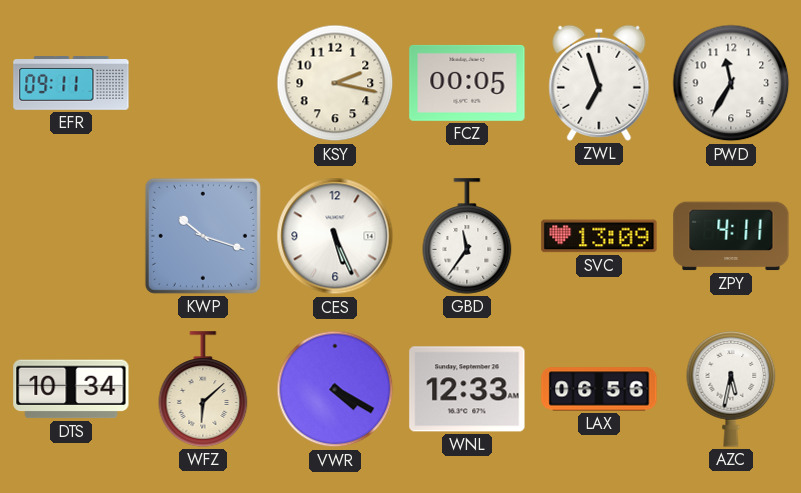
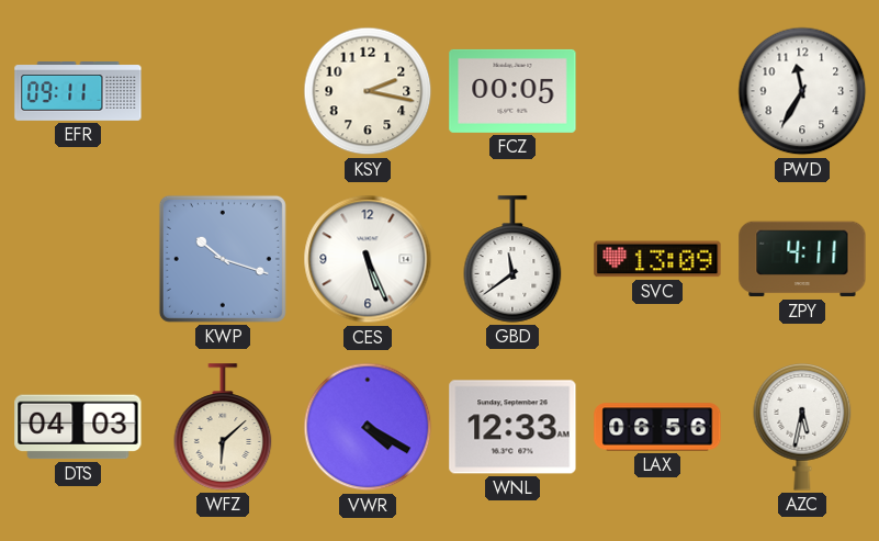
ZWL: 6:57 -> none (599, 83)
GBD: 11:36 -> 11:39 (512, 259)
DTS: 10:34 -> 04:03 (78, 427)
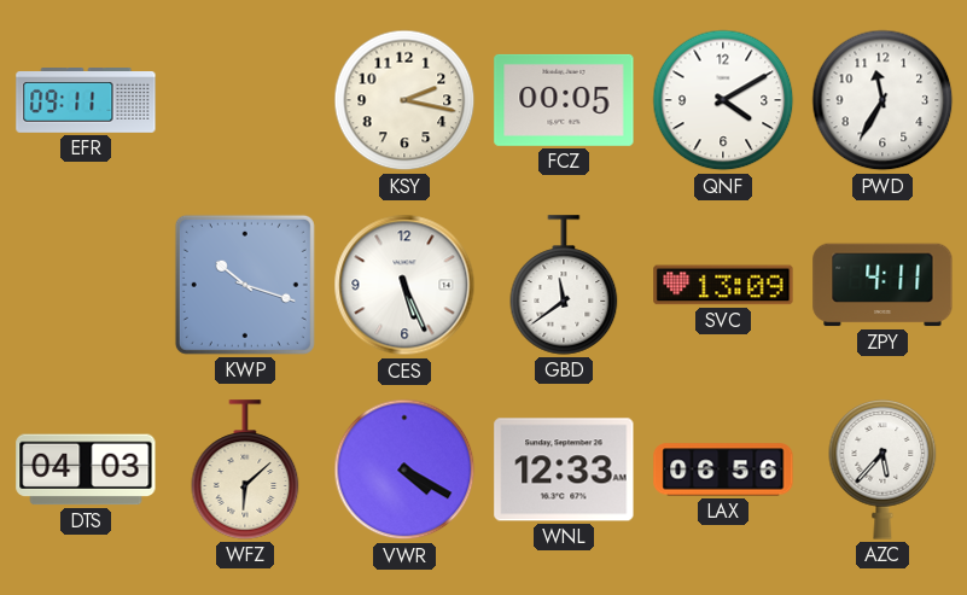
QNF: none -> 4:10 (723, 100)
AZC: 5:32 -> 5:37 (882, 471)
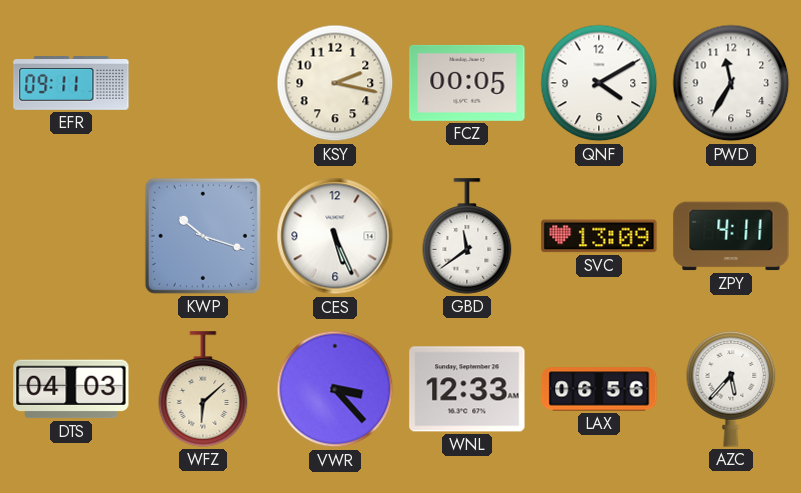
VWR: 4:20 -> 3:23 (335, 389)
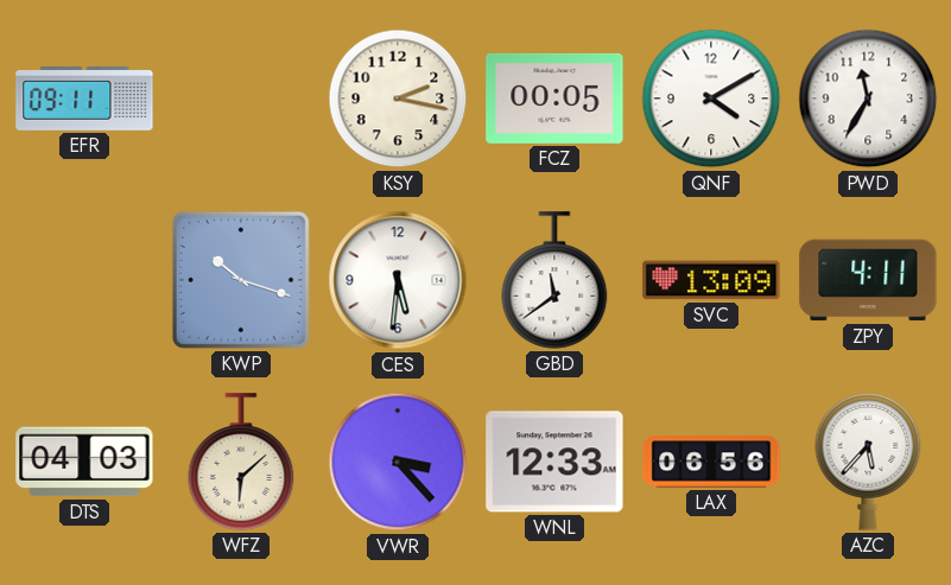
CES: 5:26 -> 5:31 (398, 280)
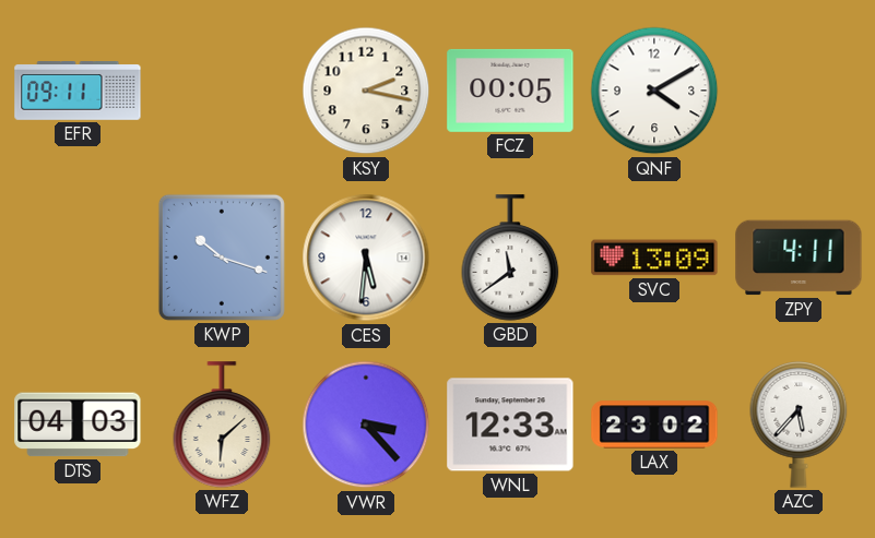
PWD: 11:35 -> none (868, 98)
LAX: 06:56 -> 23:02 (654, 425)
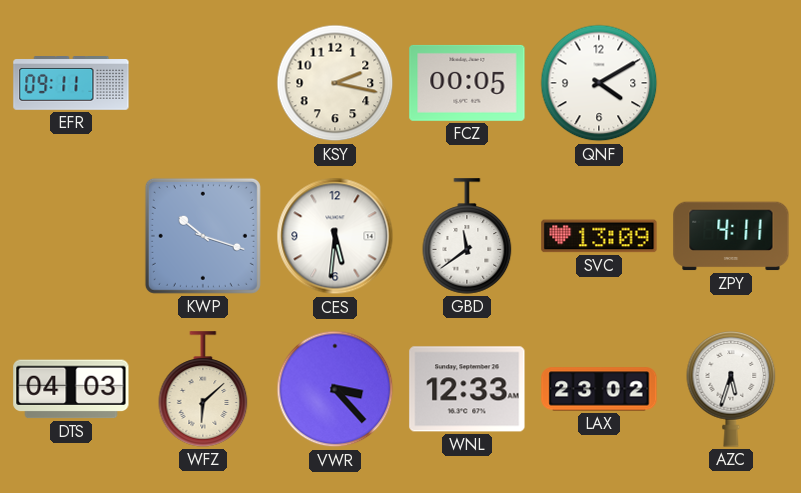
AZC: 5:37 -> 5:33 (731, 390)
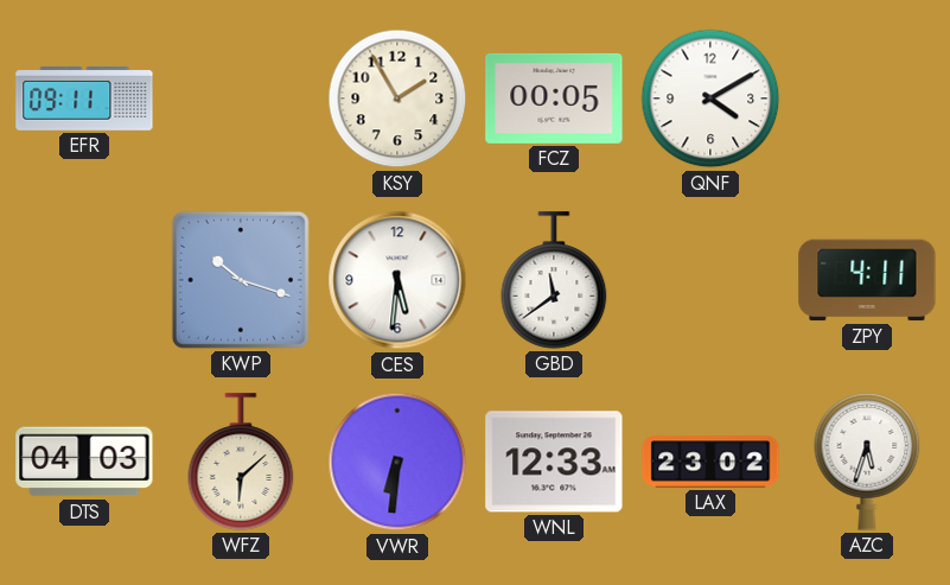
KSY: 2:17 -> 1:55 (397, 98)
SVC: 13:09 -> none (599, 236)
VWR: 3:23 -> 6:31 (397, 462)
